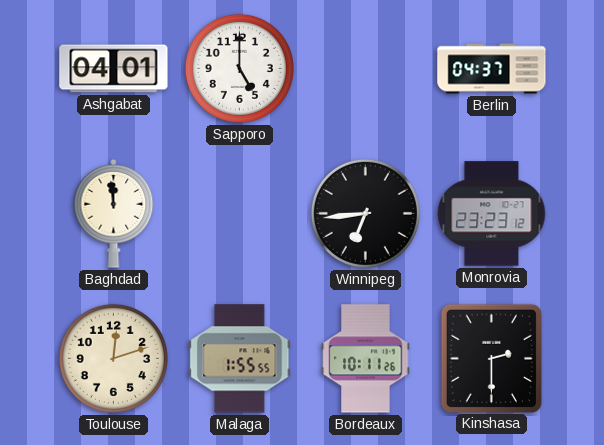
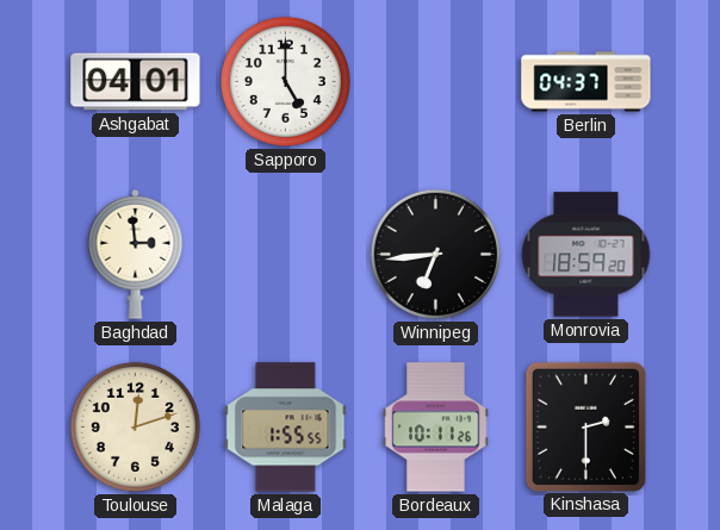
Baghdad: 11:59 -> 2:59 (136, 254)
Monrovia: 23:23 -> 18:59 (586, 255)
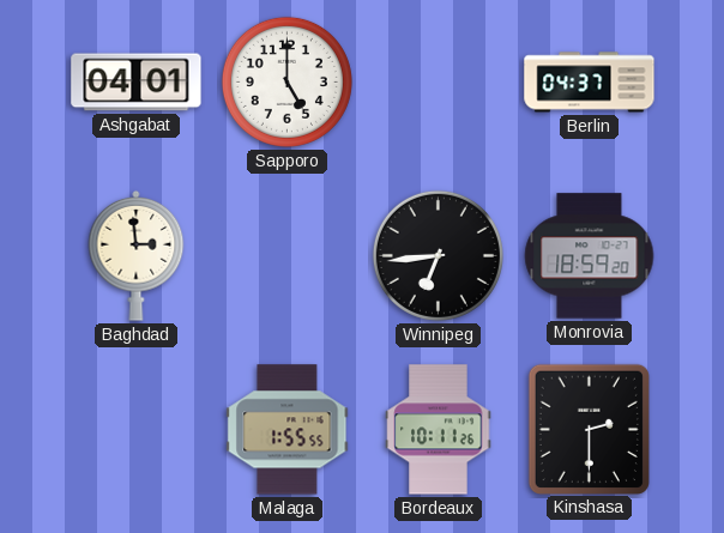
Toulouse: 12:12 -> none (135, 426)
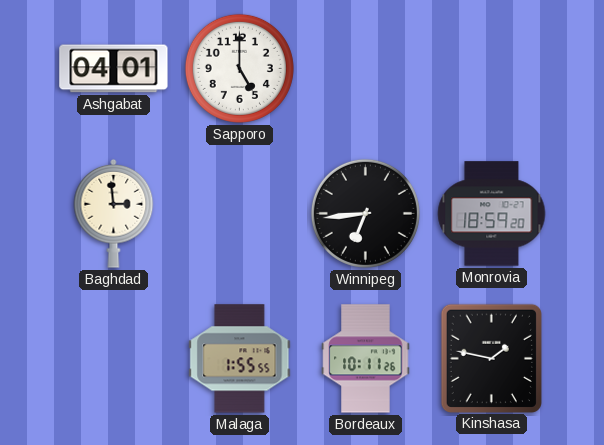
Berlin: 04:37 -> none (590, 83)
Kinshasa: 2:30 -> 1:47 (491, 358)
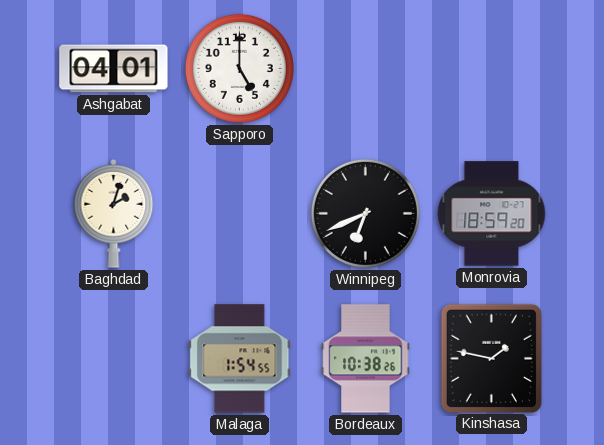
Baghdad: 2:59 -> 2:03 (114, 213)
Winnipeg: 6:44 -> 6:41 (365, 213)
Malaga: 1:55 -> 1:54 (240, 359)
Bordeaux: 10:11 -> 10:38 (366, 359)
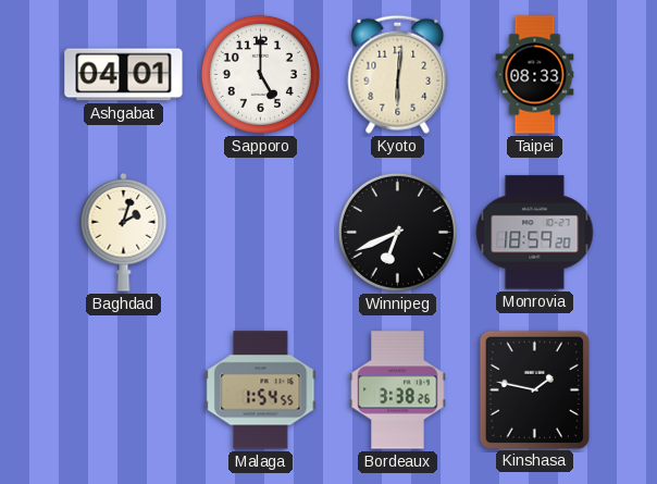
Kyoto: none -> 6:01 (398, 74)
Taipei: none -> 08:33 (535, 75)
Bordeaux: 10:38 -> 3:38 (398, 390)
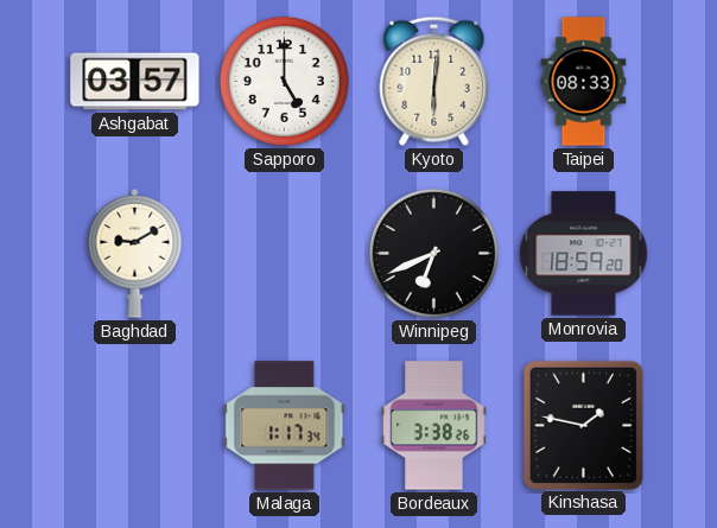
Ashgabat: 04:01 -> 03:57 (135, 82)
Baghdad: 2:03 -> 9:10 (135, 253)
Malaga: 1:54 -> 1:17 (285, 426)
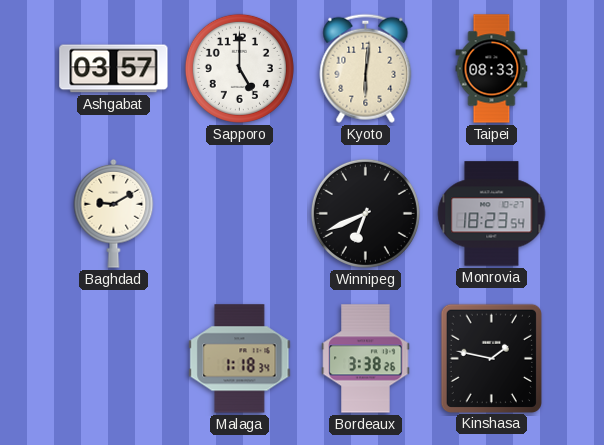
Monrovia: 18:59 -> 18:23 (492, 214)
Malaga: 1:17 -> 1:18 (240, 359)
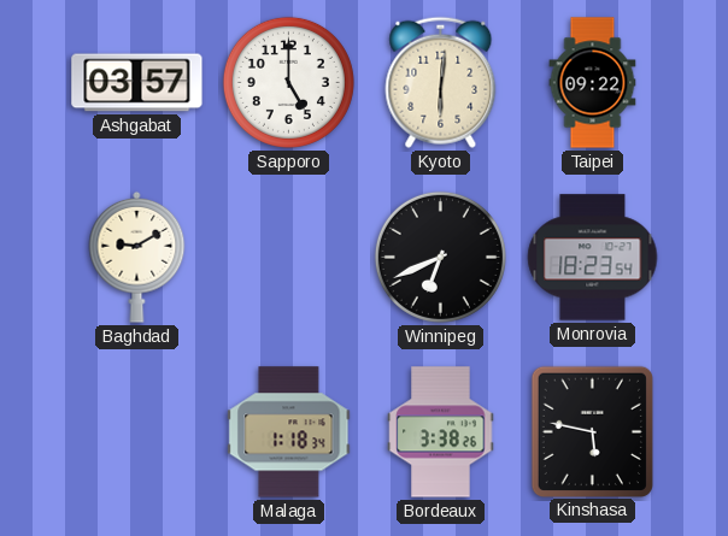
Taipei: 08:33 -> 09:22 (593, 83)
Kinshasa: 1:47 -> 5:47 (592, 431)
